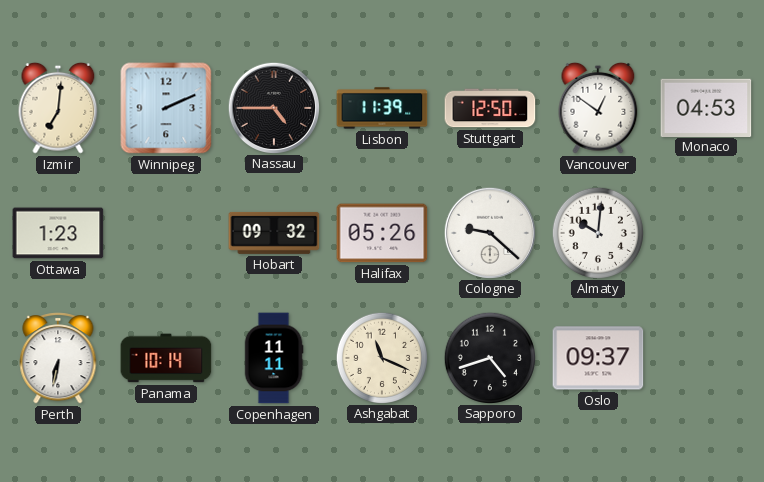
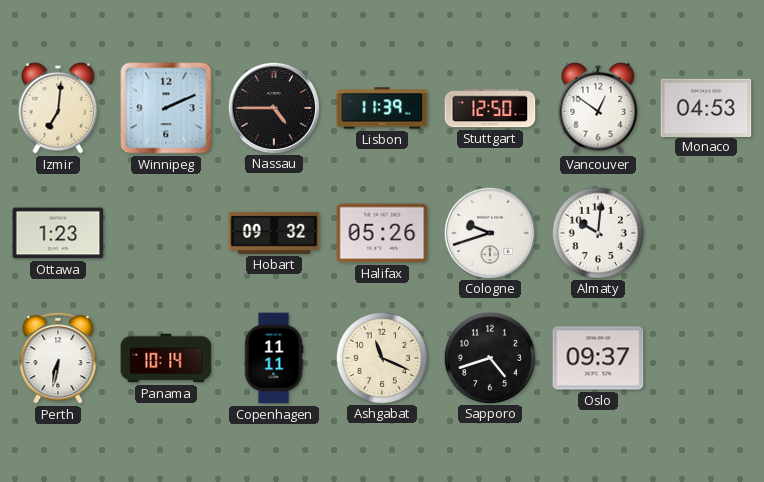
Cologne: 9:22 -> 9:42 (489, 232)
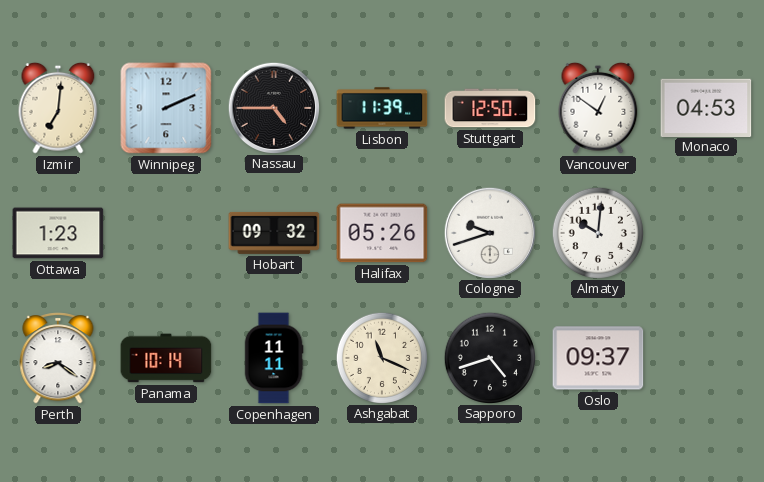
Perth: 6:32 -> 8:21 (58, 358)
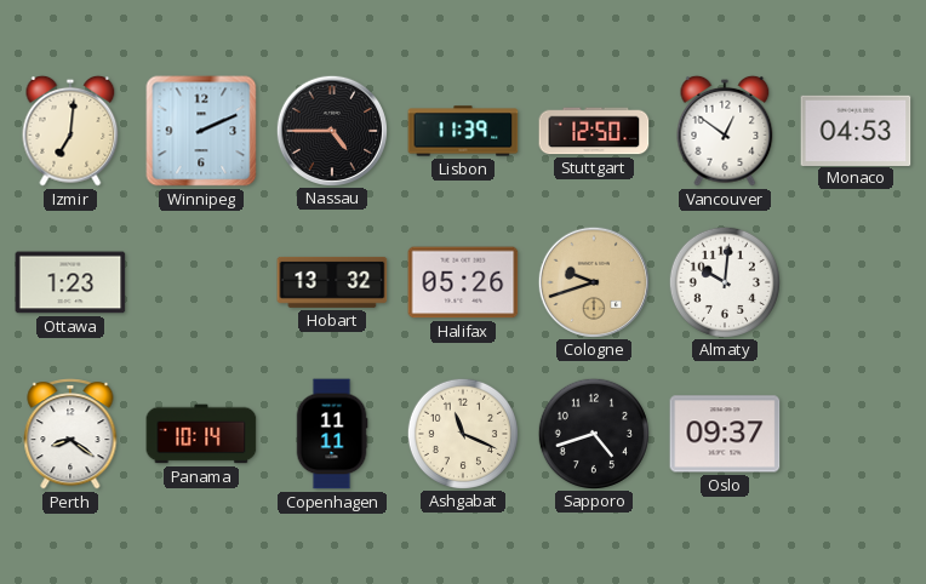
Hobart: 09:32 -> 13:32 (332, 282)
Cologne dial: white -> champagne (593, 281)
